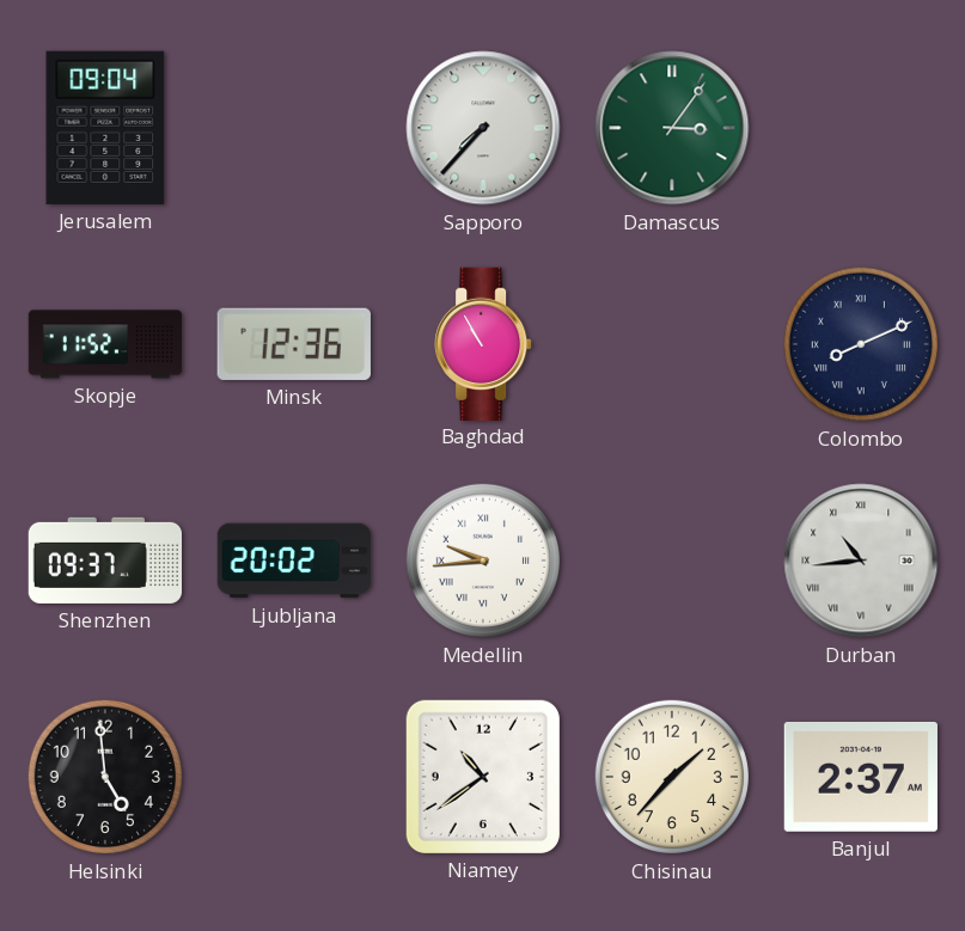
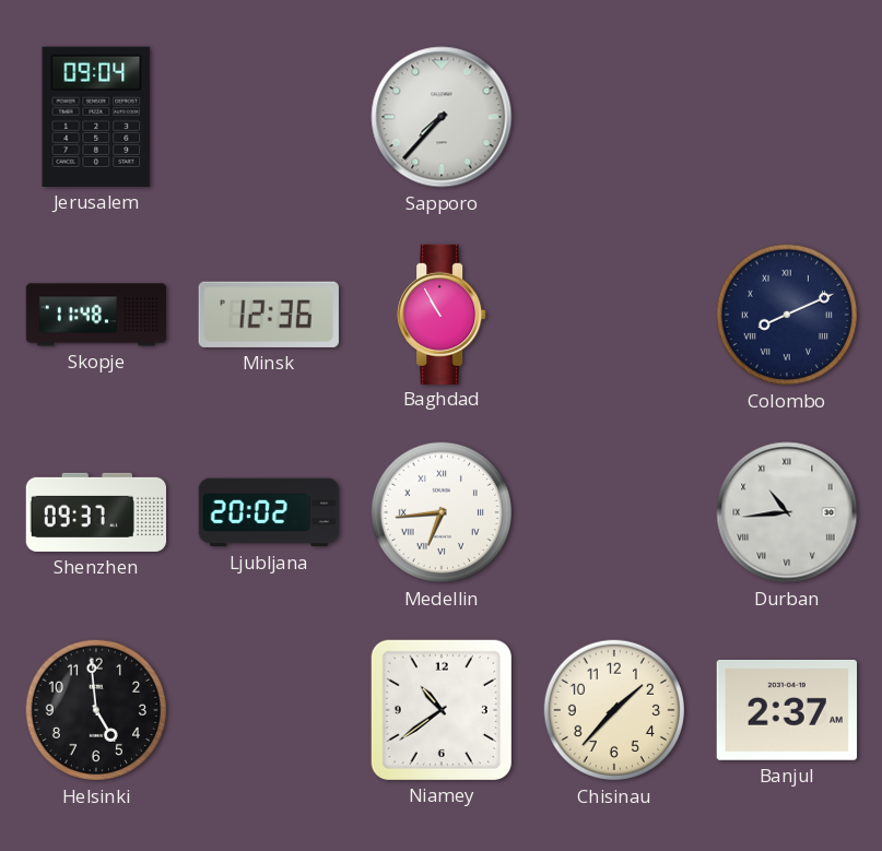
Damascus: 3:06 -> none (672, 128)
Skopje: 11:52 -> 11:48 (96, 315)
Medellin: 9:44 -> 6:44 (442, 512)
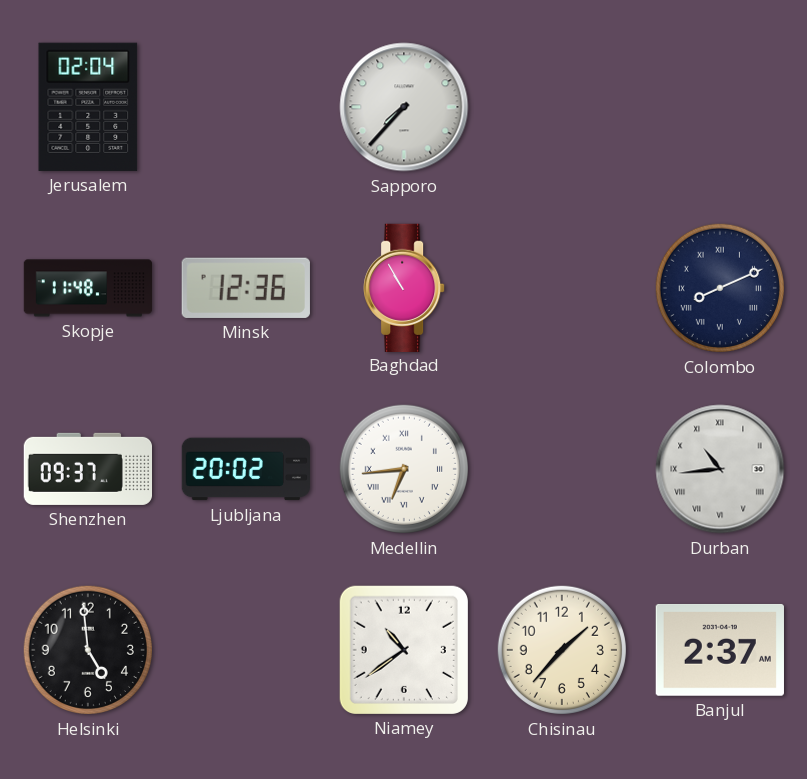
Jerusalem: 09:04 -> 02:04 (88, 107)
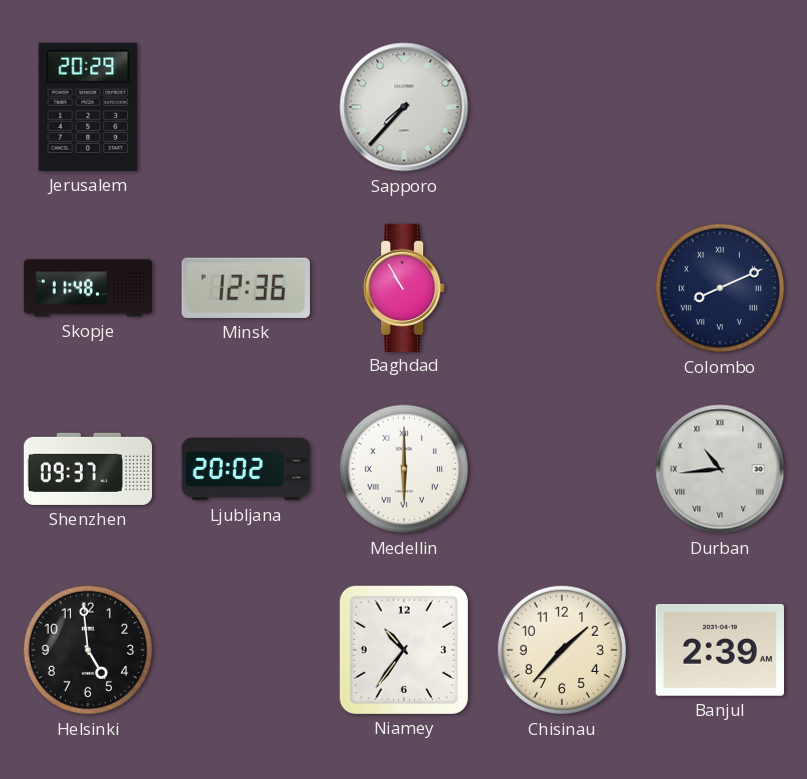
Jerusalem: 02:04 -> 20:29 (88, 107)
Medellin: 6:44 -> 6:00 (404, 469)
Niamey: 10:39 -> 10:36 (404, 650)
Banjul: 2:37 -> 2:39 (720, 650)
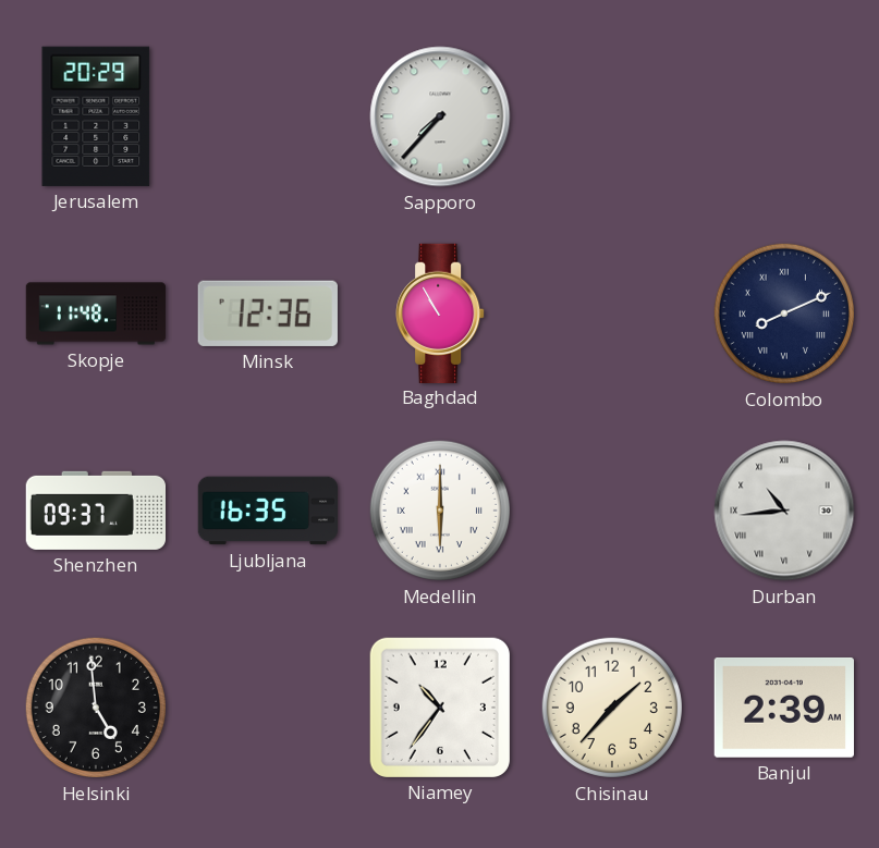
Ljubljana: 20:02 -> 16:35 (268, 511)
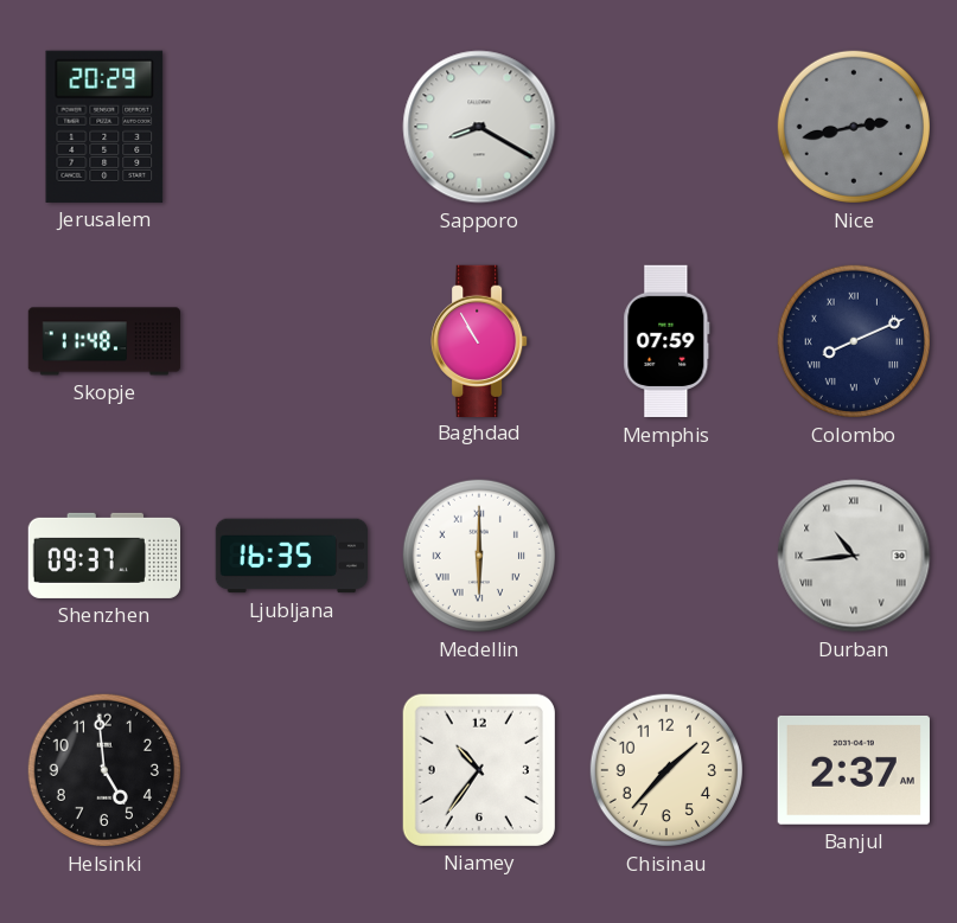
Sapporo: 7:37 -> 8:20 (479, 127)
Nice: none -> 2:43 (854, 127)
Minsk: 12:36 -> none (268, 314)
Memphis: none -> 07:59 (666, 341)
Banjul: 2:39 -> 2:37 (854, 770)
